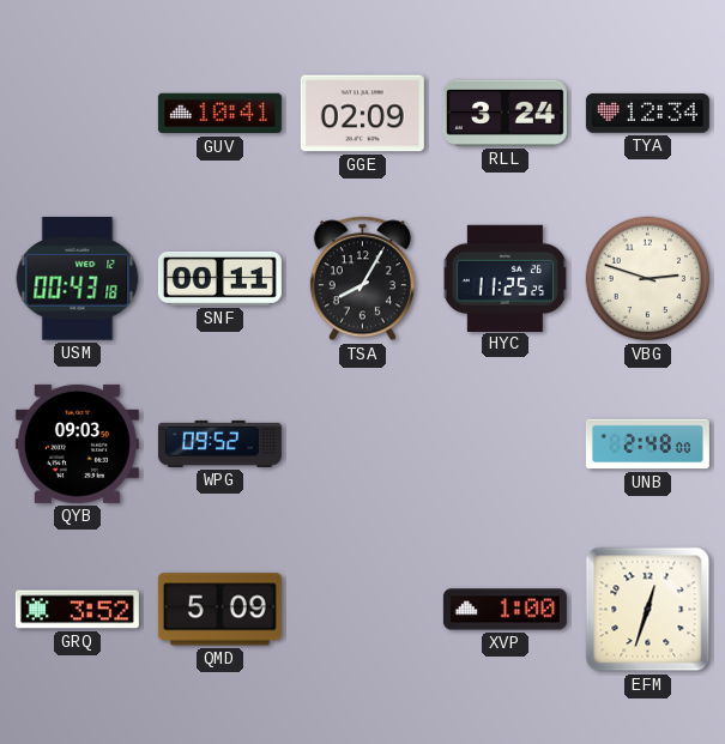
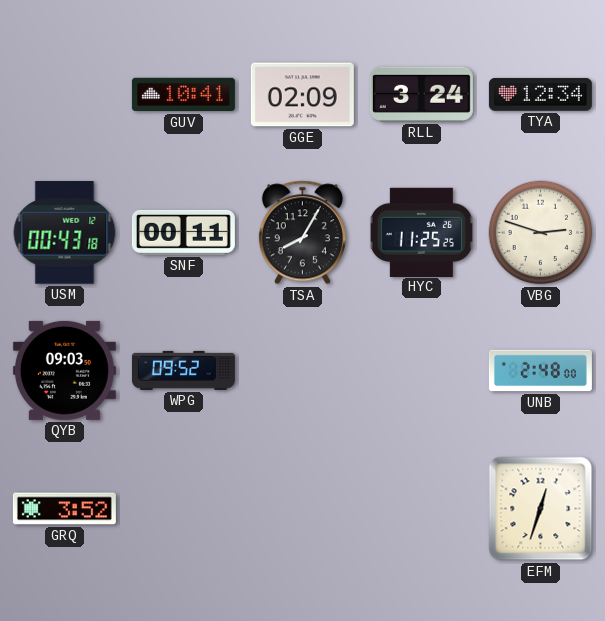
QMD: 5:09 -> none (219, 610)
XVP: 1:00 -> none (505, 610)
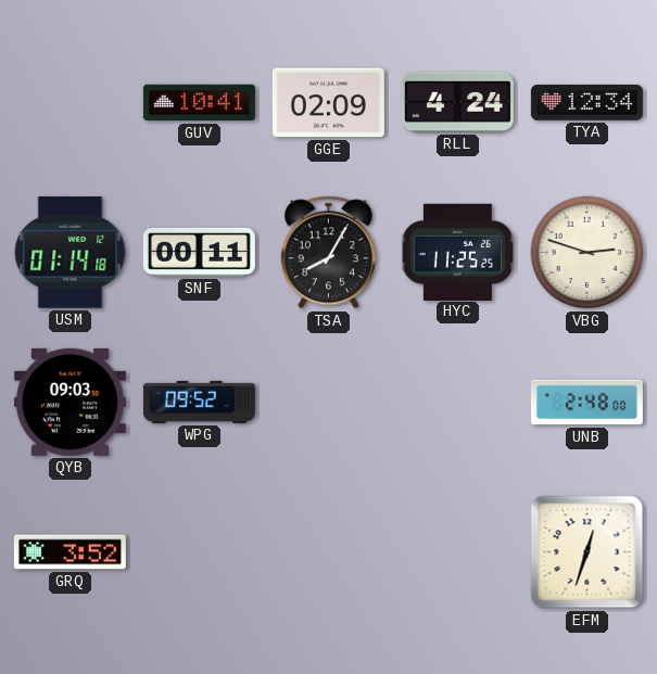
RLL: 3:24 -> 4:24 (457, 102)
USM: 00:43 -> 01:14 (71, 253)
